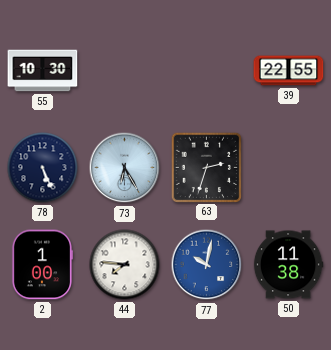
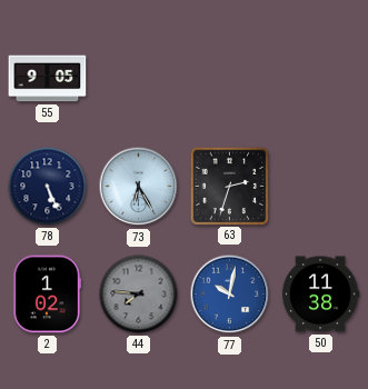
55: 10:30 -> 9:05 (48, 79)
39: 22:55 -> none (289, 71)
2: 1:00 -> 1:02 (46, 295)
44 dial: white -> grey (139, 295)
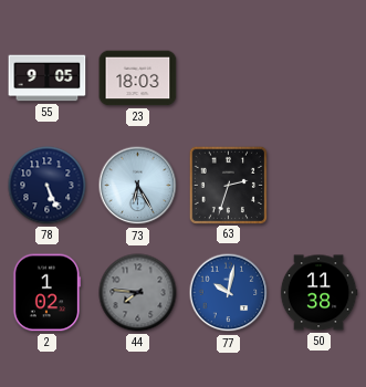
23: none -> 18:03 (138, 79)
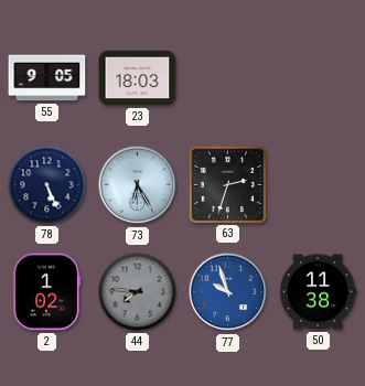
77: 10:02 -> 9:57 (228, 292)
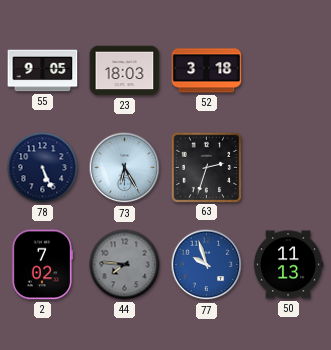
52: none -> 3:18 (207, 71)
2: 1:02 -> 7:02 (41, 265)
50: 11:38 -> 11:13 (288, 265)
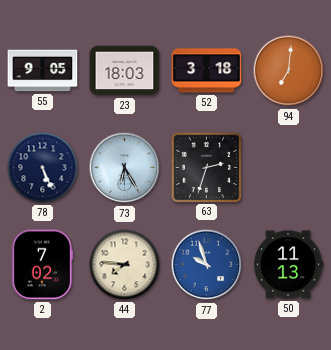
94: none -> 7:01 (289, 71)
44 dial: grey -> cream (125, 265)
